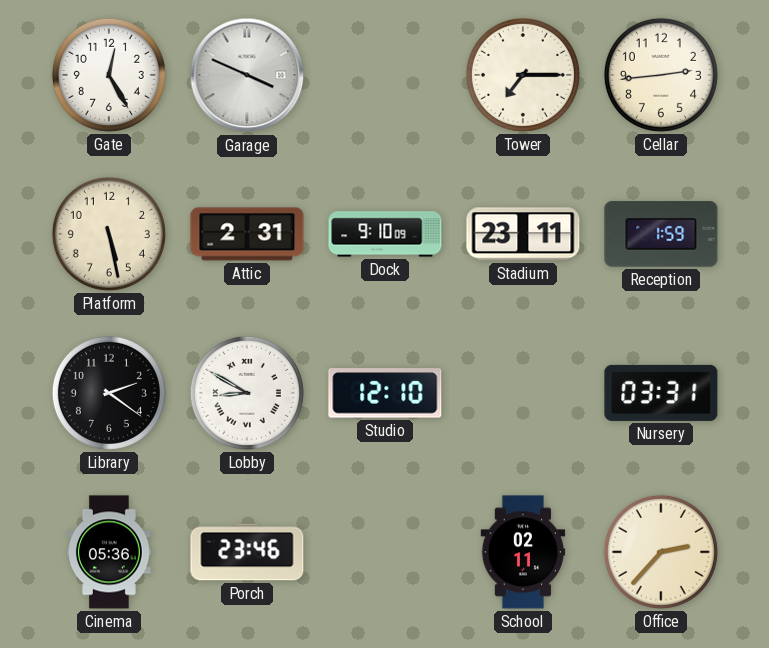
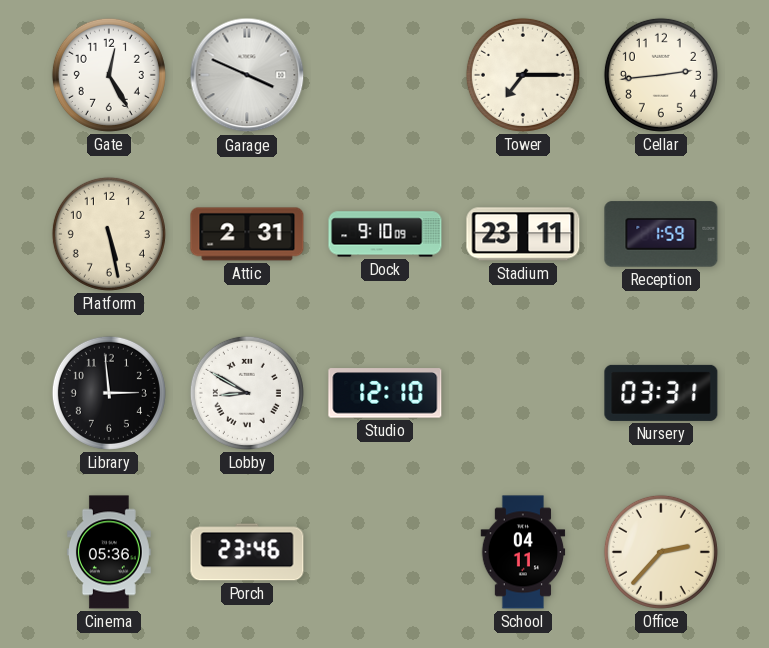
Library: 2:21 -> 2:59 (109, 393)
School: 02:11 -> 04:11 (523, 552)
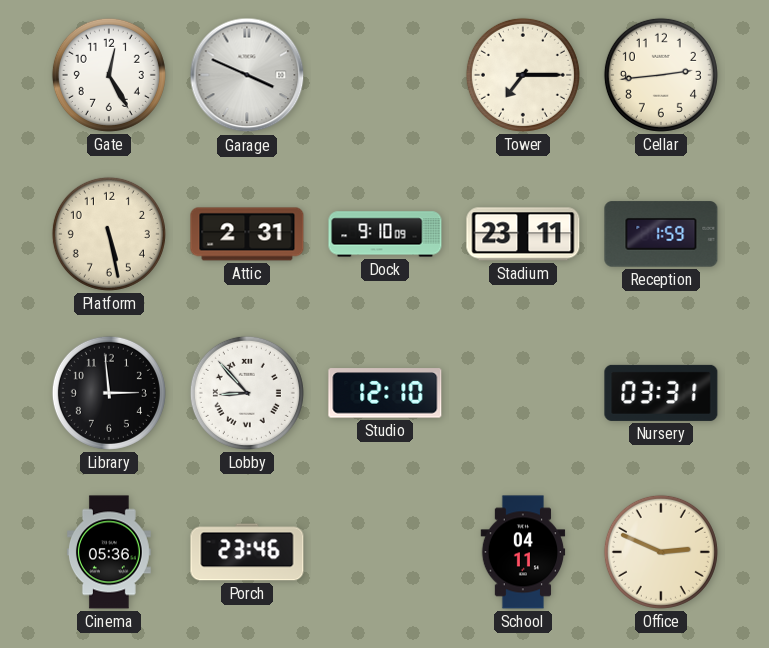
Lobby: 8:50 -> 8:53 (247, 393)
Office: 2:37 -> 2:49 (661, 552)
